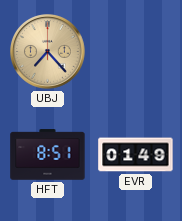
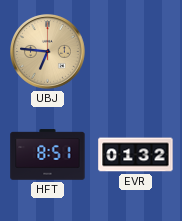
UBJ: 7:23 -> 6:46 (48, 52)
EVR: 01:49 -> 01:32 (136, 155)
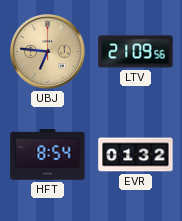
LTV: none -> 21:09 (136, 52)
HFT: 8:51 -> 8:54 (48, 155)
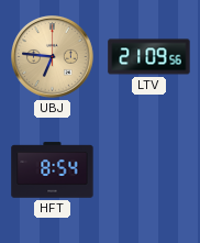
EVR: 01:32 -> none (136, 155)
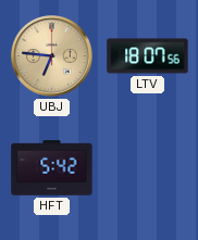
LTV: 21:09 -> 18:07 (148, 56)
HFT: 8:54 -> 5:42 (52, 168)
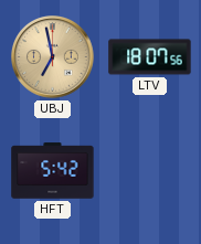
UBJ: 6:46 -> 6:58 (53, 57)
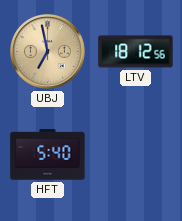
LTV: 18:07 -> 18:12 (136, 52)
HFT: 5:42 -> 5:40 (48, 155)
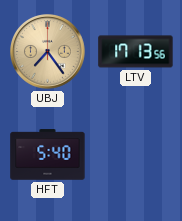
UBJ: 6:58 -> 7:24 (48, 52)
LTV: 18:12 -> 17:13 (136, 52)
